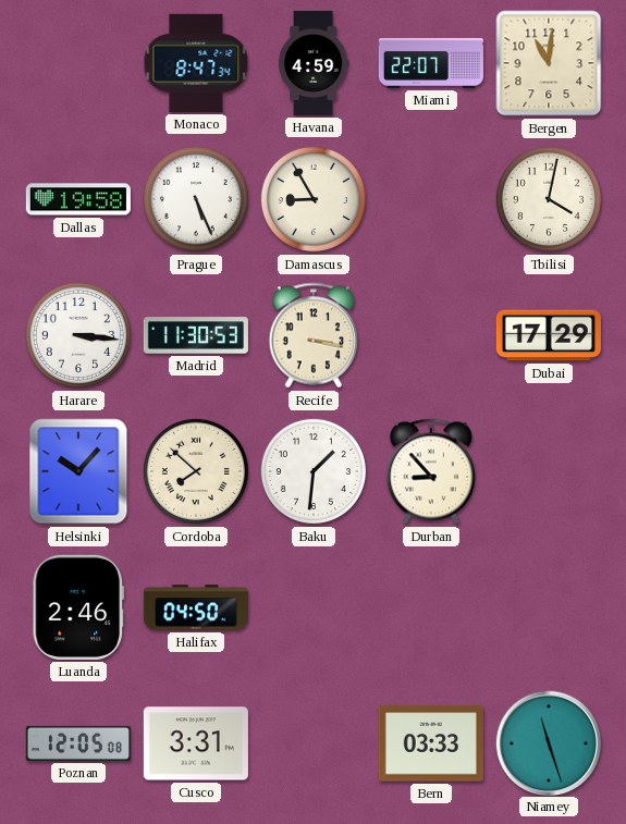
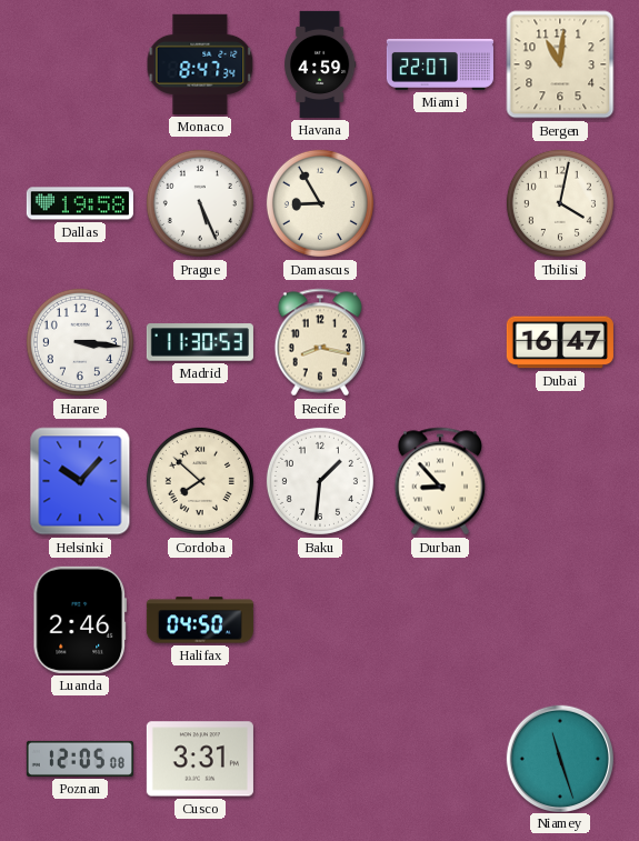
Recife: 3:17 -> 8:17 (320, 342)
Dubai: 17:29 -> 16:47 (560, 342)
Bern: 03:33 -> none (431, 743)
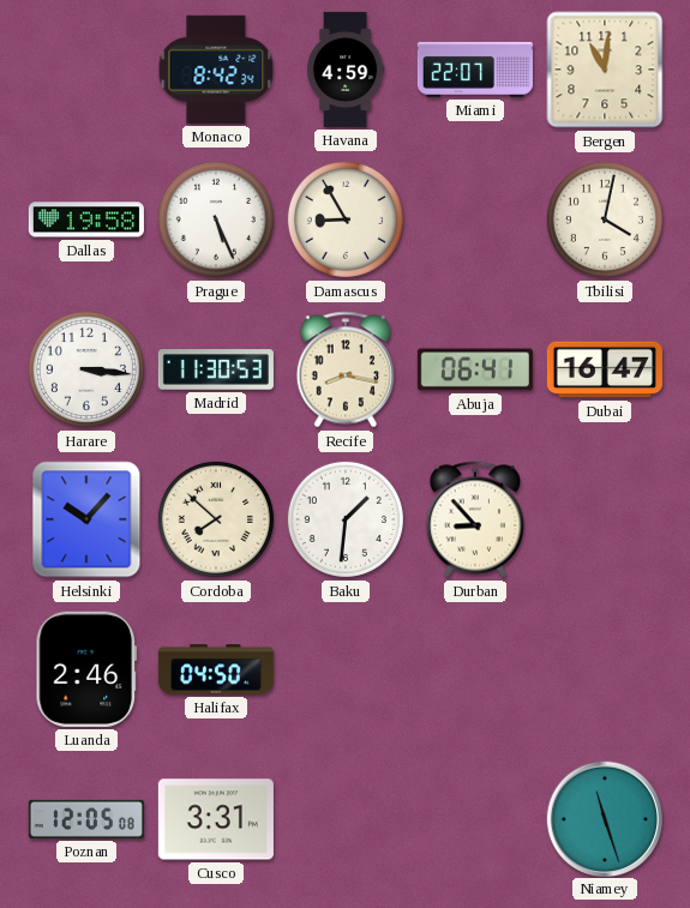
Monaco: 8:47 -> 8:42 (216, 70)
Abuja: none -> 06:41 (475, 369)
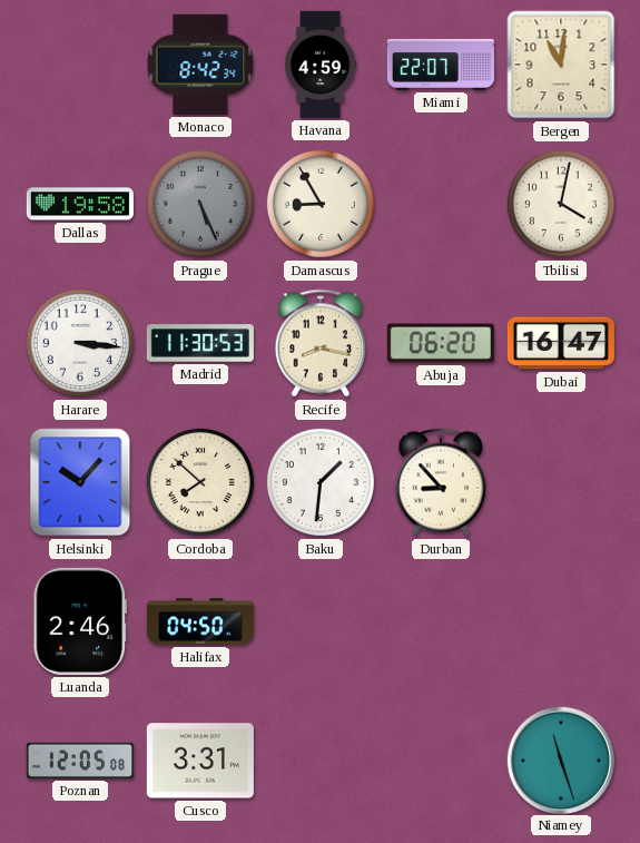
Prague dial: white -> grey (200, 204)
Abuja: 06:41 -> 06:20 (441, 343)
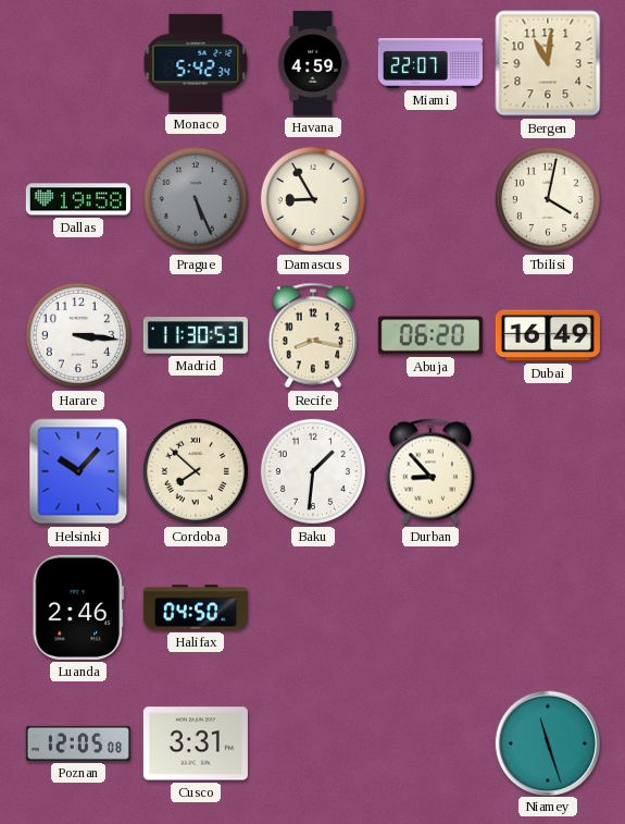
Monaco: 8:42 -> 5:42 (196, 63)
Dubai: 16:47 -> 16:49 (548, 335)
